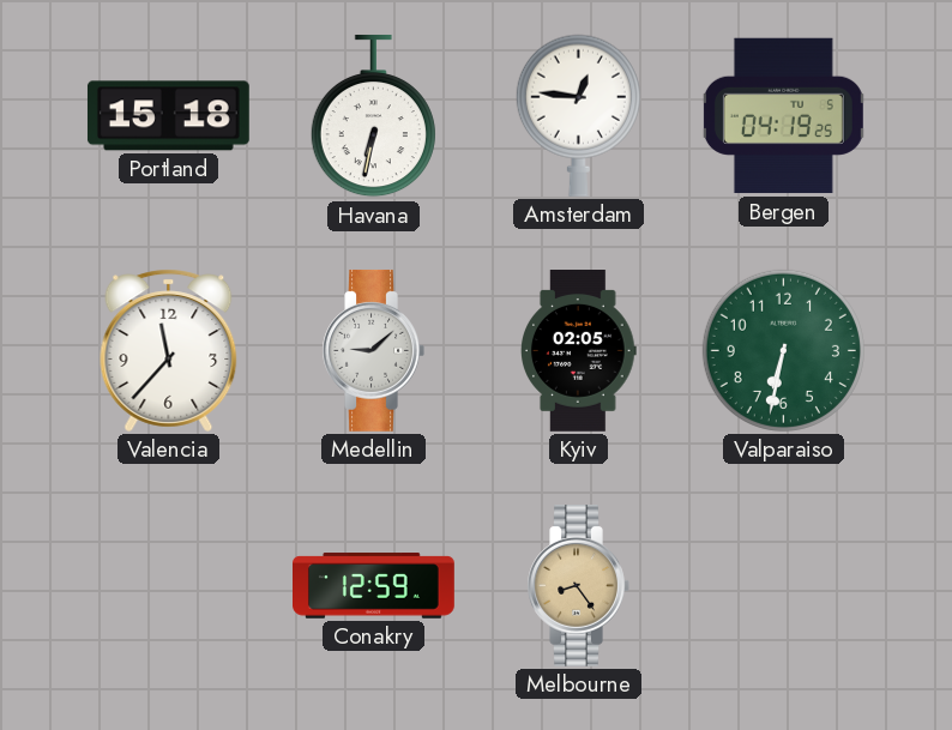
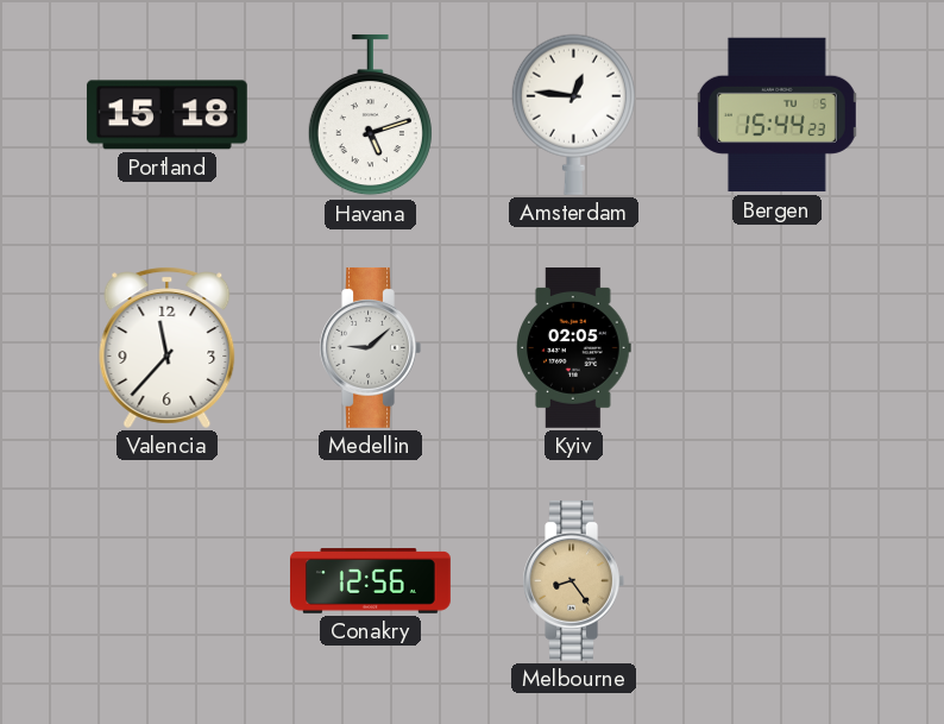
Havana: 6:32 -> 5:12 (370, 115)
Bergen: 04:19 -> 15:44 (776, 115)
Valparaiso: 6:32 -> none (783, 350)
Conakry: 12:59 -> 12:56 (371, 581)
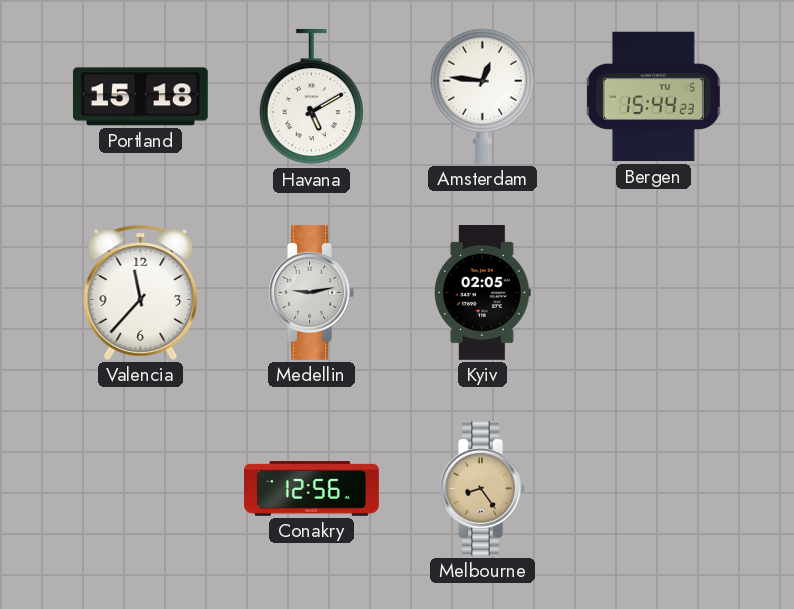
Havana: 5:12 -> 5:10 (311, 97)
Medellin: 9:08 -> 9:13 (311, 292)
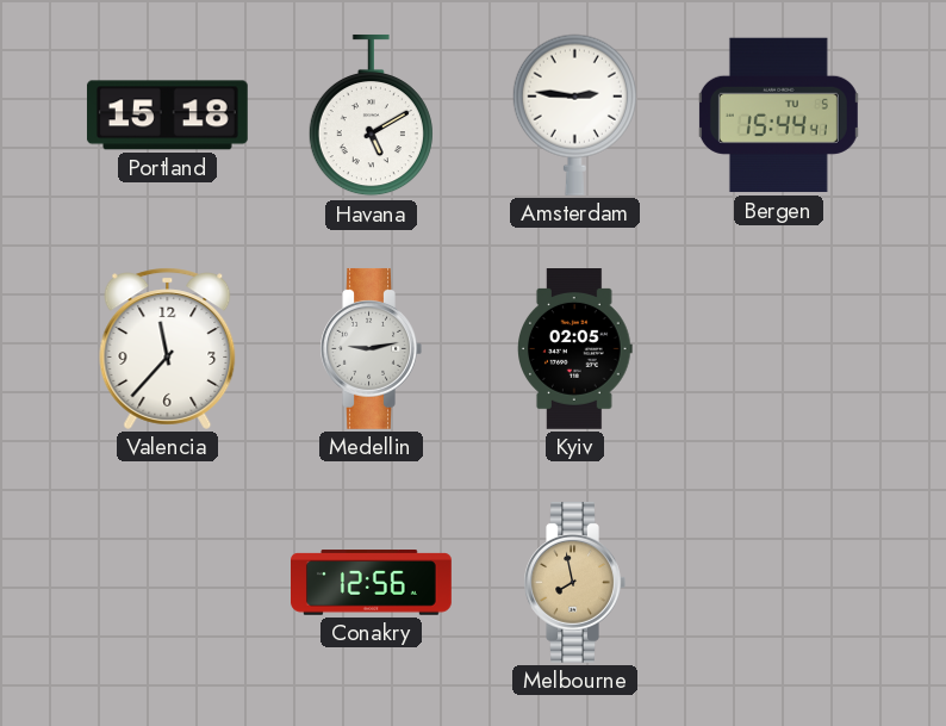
Amsterdam: 12:46 -> 2:46 (574, 114)
Bergen: 15:44:23 -> 15:44:41 (778, 116)
Melbourne: 8:24 -> 7:58 (574, 582)
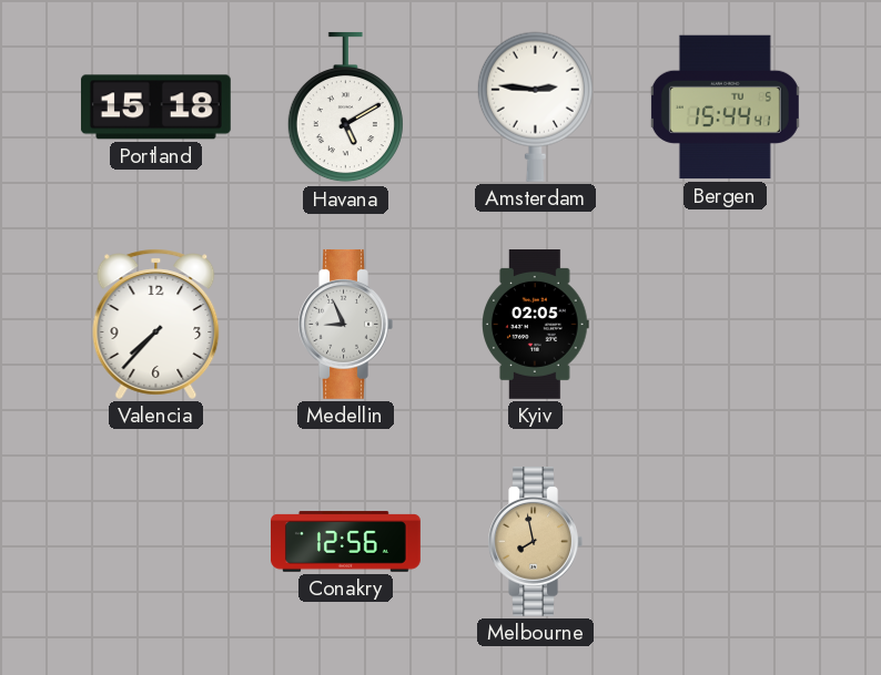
Valencia: 11:37 -> 7:37 (156, 324)
Medellin: 9:13 -> 8:56 (345, 324)
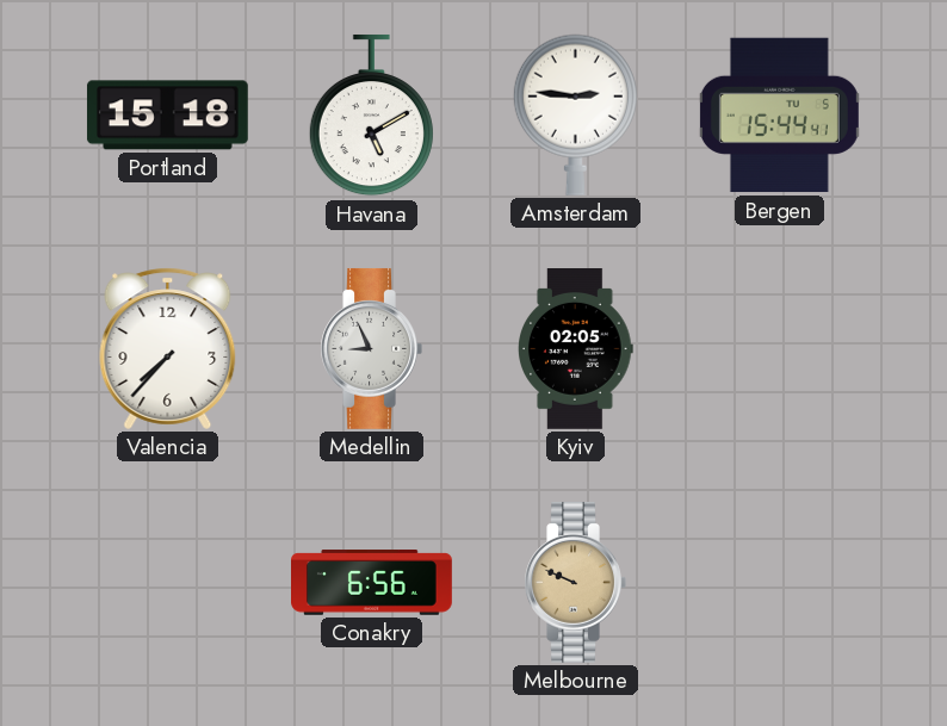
Conakry: 12:56 -> 6:56 (372, 583)
Melbourne: 7:58 -> 9:49 (575, 582)
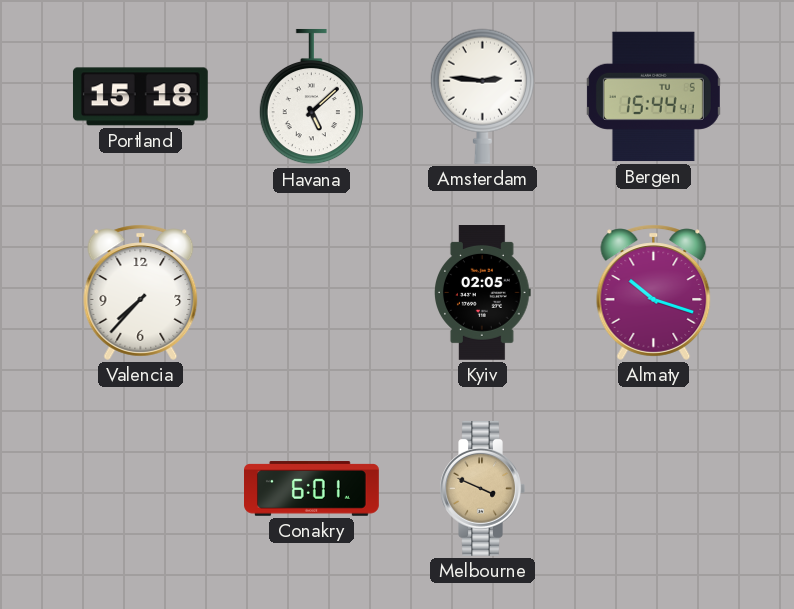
Havana: 5:10 -> 5:08 (311, 97)
Medellin: 8:56 -> none (371, 348)
Almaty: none -> 10:18 (654, 292)
Conakry: 6:56 -> 6:01 (312, 489)
Melbourne: 9:49 -> 3:49 (482, 488)
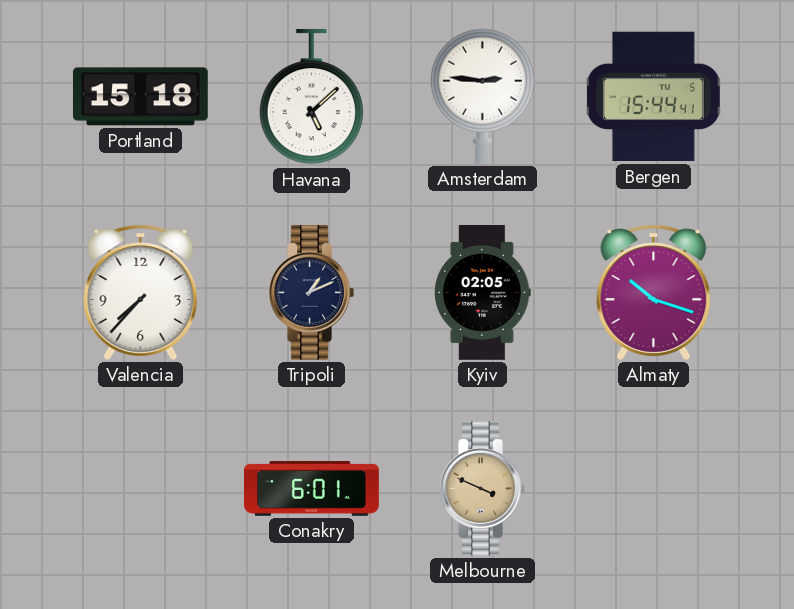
Tripoli: none -> 1:11 (311, 292)
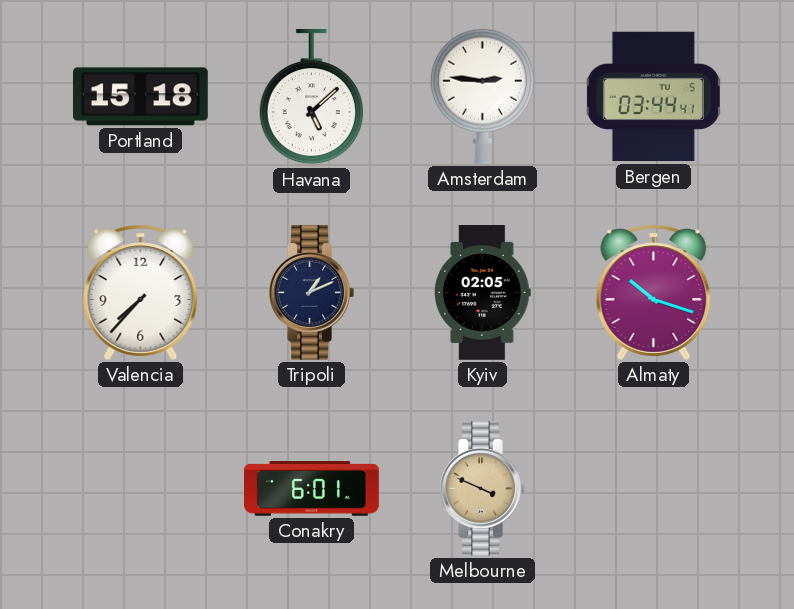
Bergen: 15:44 -> 03:44 (653, 97)
